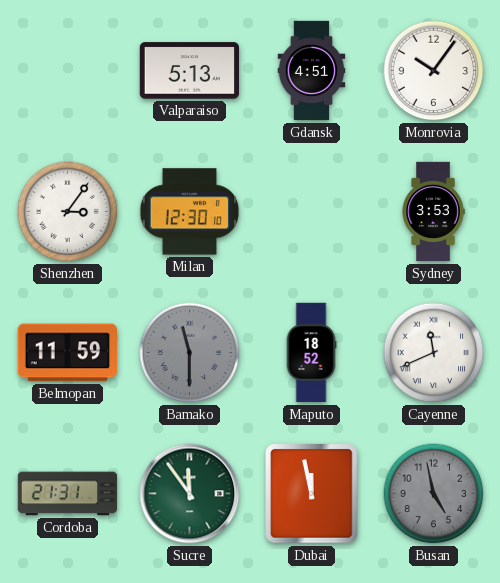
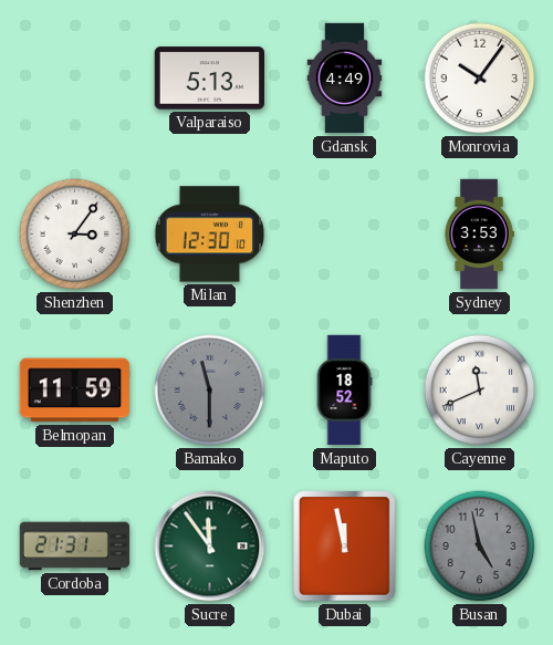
Gdansk: 4:51 -> 4:49 (345, 79)
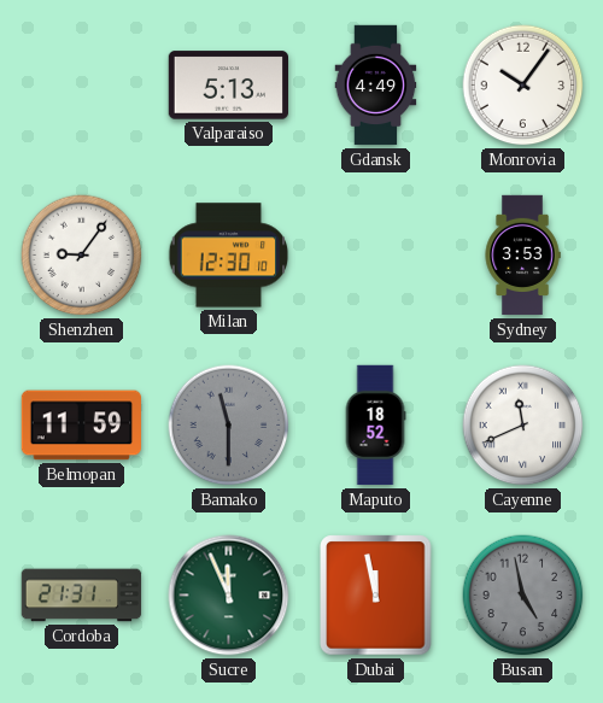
Shenzhen: 3:06 -> 9:06 (82, 256)
Sucre: 11:54 -> 11:56 (229, 596)
